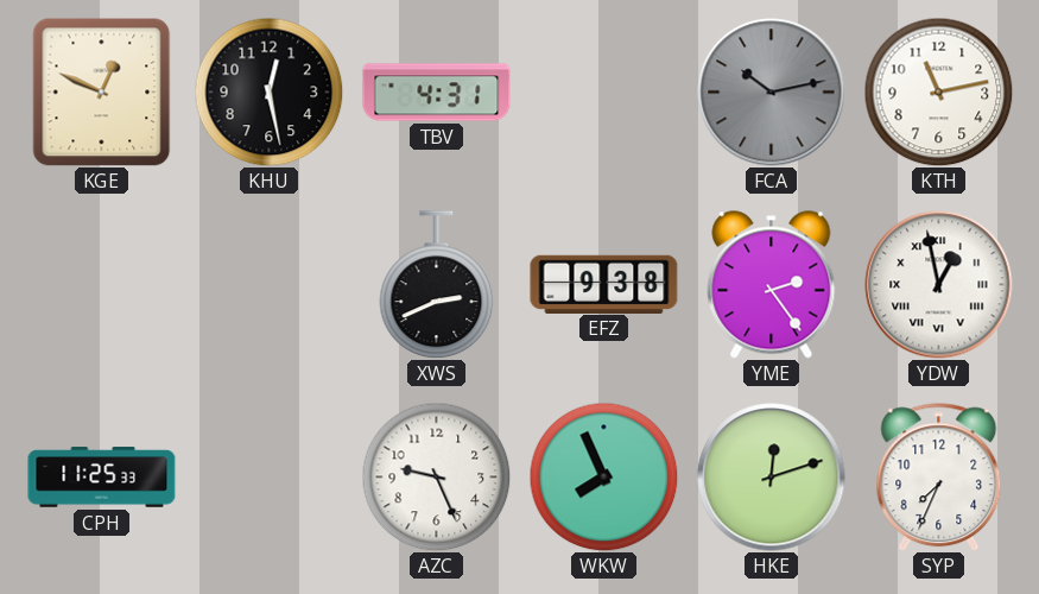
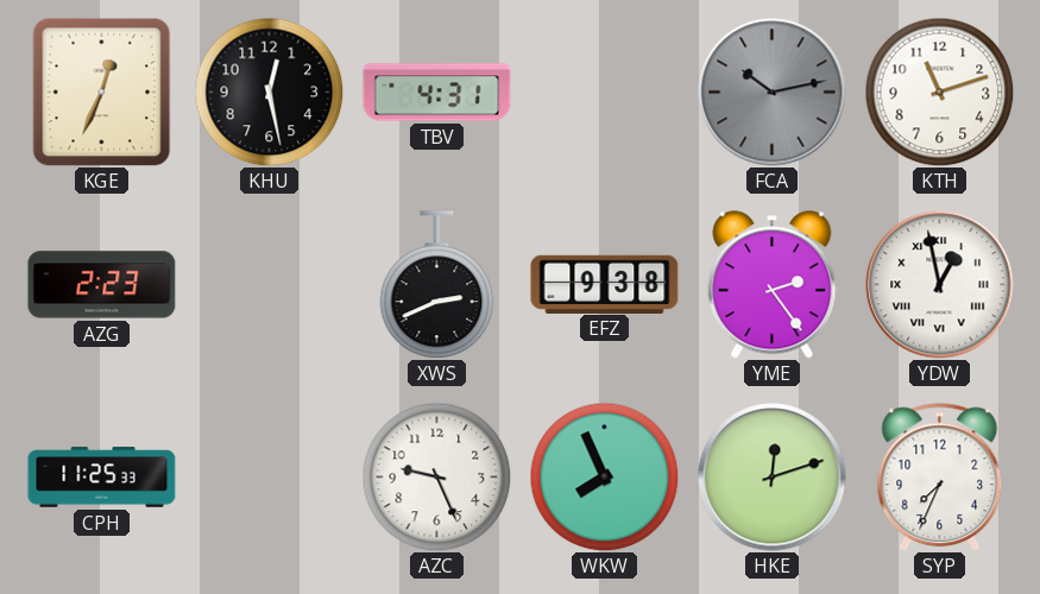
KGE: 12:49 -> 12:34 (102, 91)
KTH: 11:13 -> 11:12 (939, 91)
AZG: none -> 2:23 (102, 285)
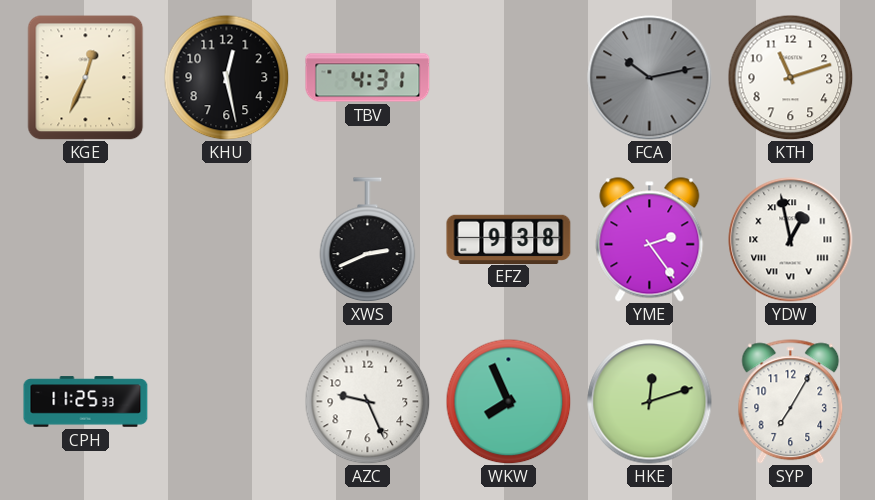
AZG: 2:23 -> none (102, 285)
SYP: 7:34 -> 7:05 (791, 402)
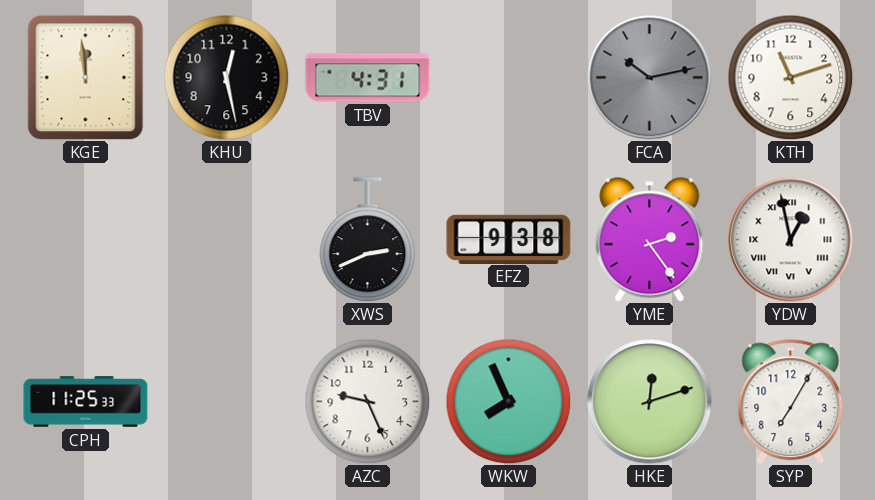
KGE: 12:34 -> 11:59 (86, 77)
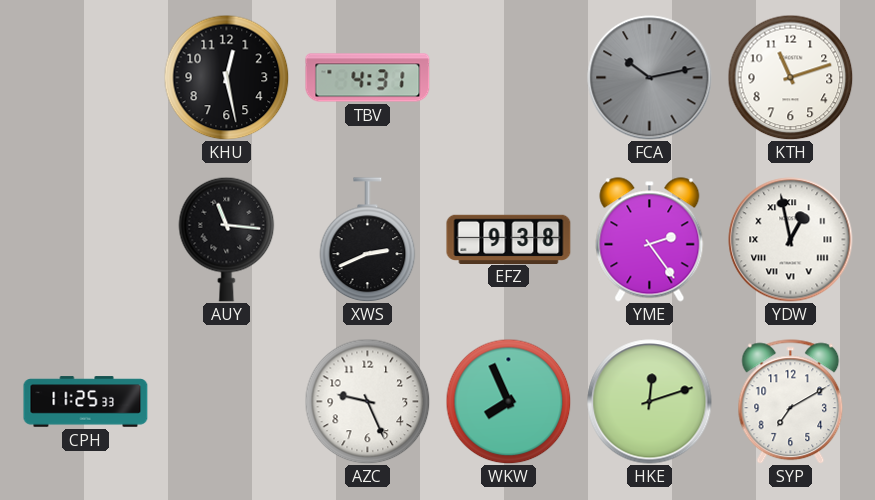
KGE: 11:59 -> none (86, 77)
AUY: none -> 11:16 (227, 239)
SYP: 7:05 -> 7:10 (791, 402)
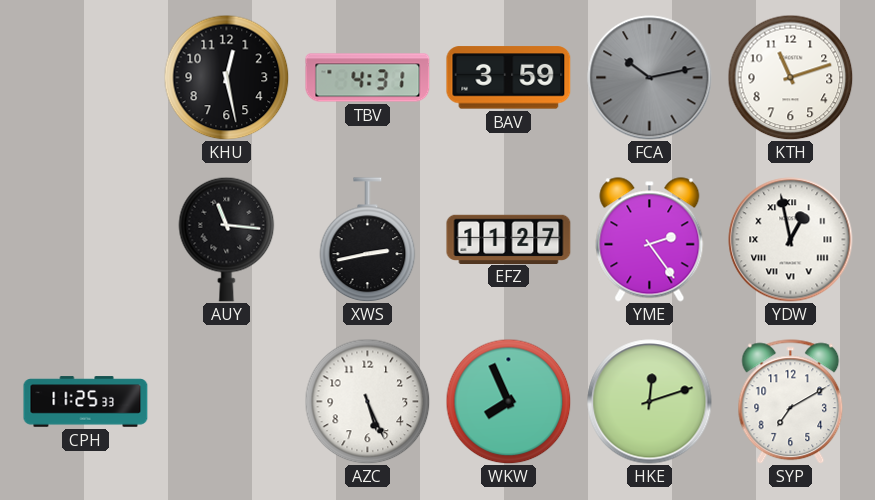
BAV: none -> 3:59 (509, 78)
XWS: 2:41 -> 2:43 (368, 239)
EFZ: 9:38 -> 11:27 (509, 239)
AZC: 9:26 -> 5:26 (367, 401)
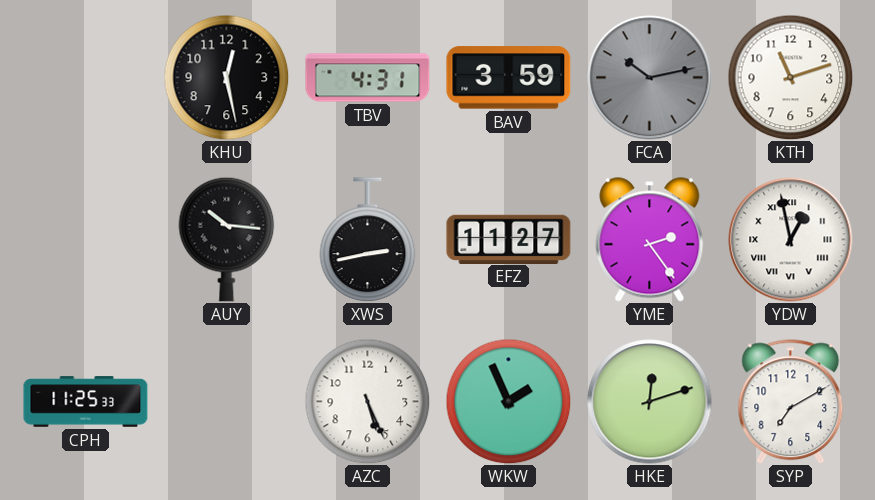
AUY: 11:16 -> 10:16 (227, 239)
WKW: 7:56 -> 1:56 (508, 401)
